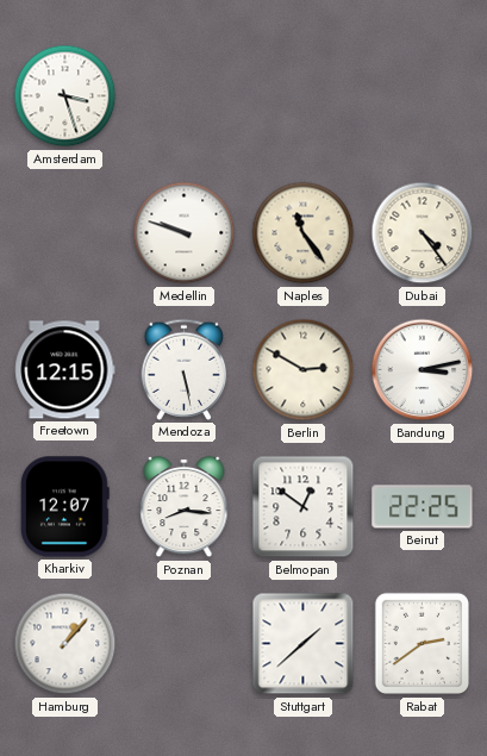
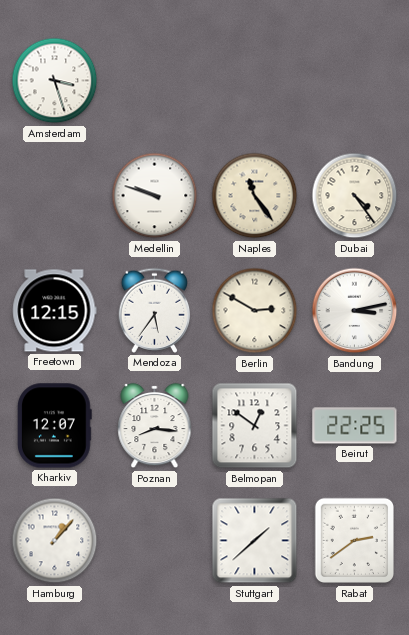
Mendoza: 5:28 -> 5:36 (155, 310)
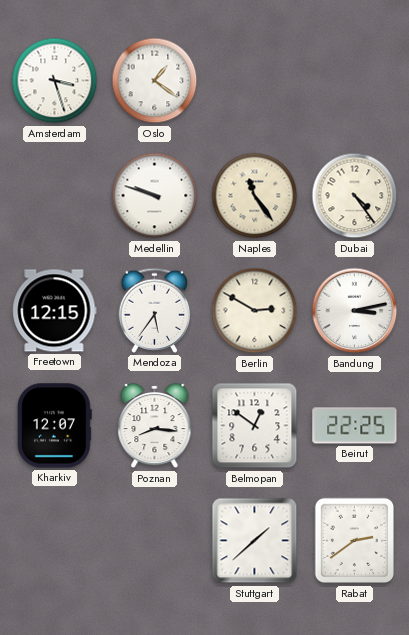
Oslo: none -> 1:21 (155, 81)
Hamburg: 1:07 -> none (55, 541)
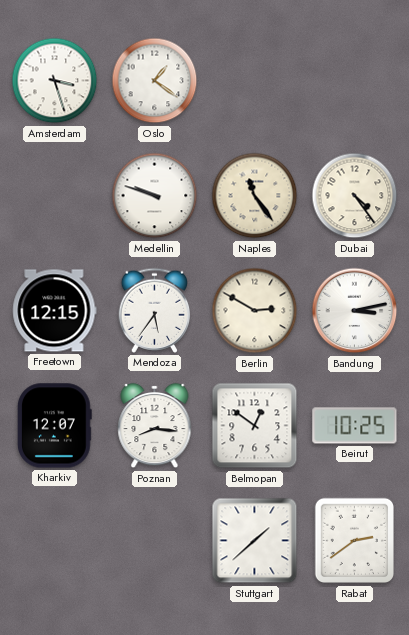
Beirut: 22:25 -> 10:25 (355, 426)
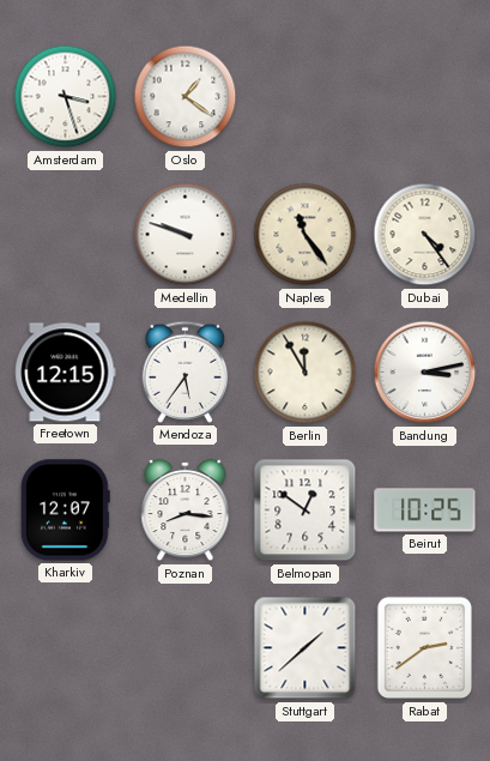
Berlin: 2:50 -> 11:55 (306, 373)
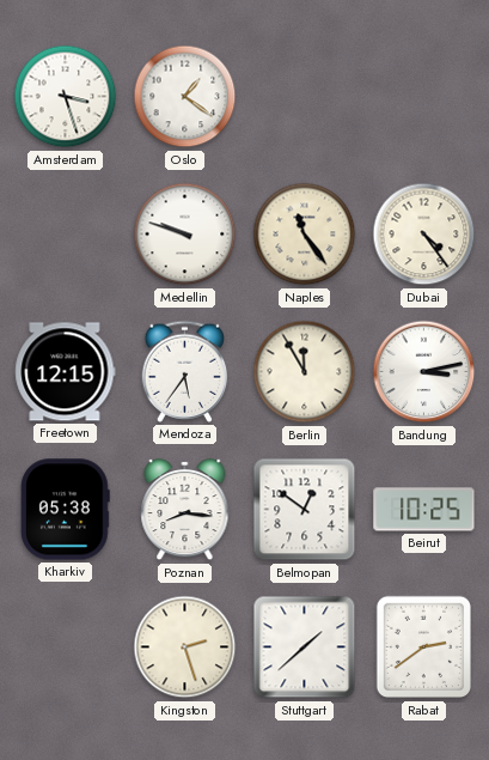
Kharkiv: 12:07 -> 05:38 (65, 510)
Kingston: none -> 2:27 (185, 647)
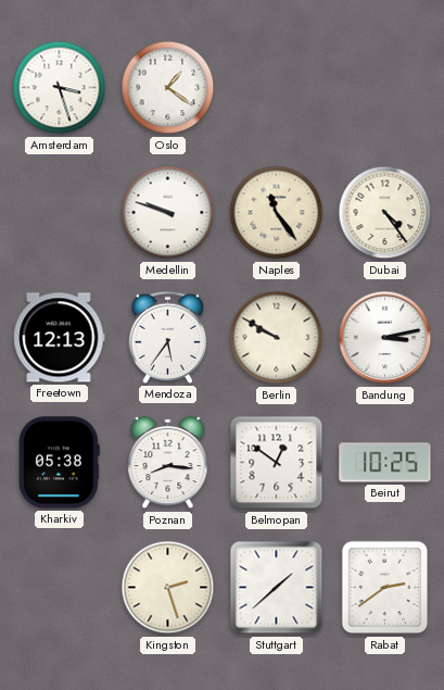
Freetown: 12:15 -> 12:13 (60, 338)
Berlin: 11:55 -> 9:50 (277, 338)
